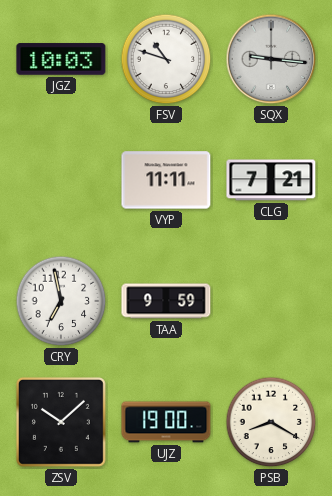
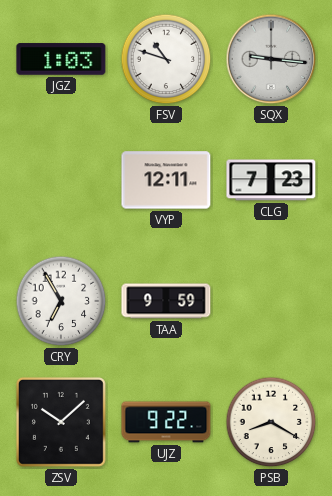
JGZ: 10:03 -> 1:03 (61, 59)
VYP: 11:11 -> 12:11 (166, 180)
CLG: 7:21 -> 7:23 (271, 180)
CRY: 6:58 -> 6:55 (61, 301)
UJZ: 19:00 -> 9:22 (166, 422)
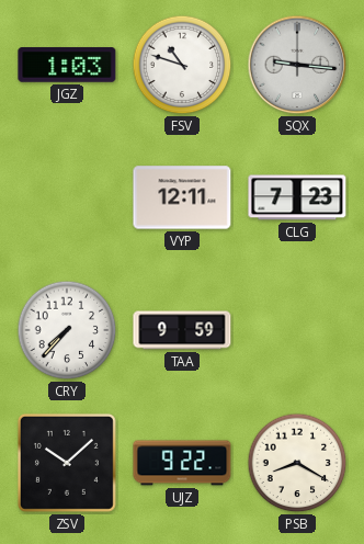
CRY: 6:55 -> 7:37 (67, 330)
